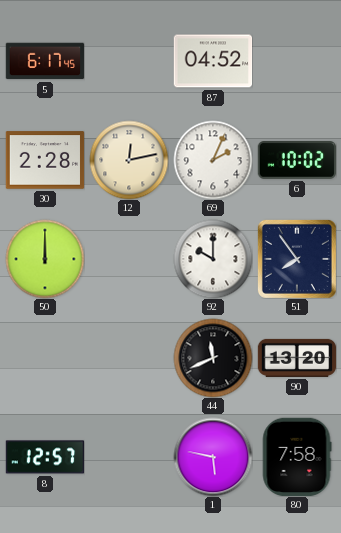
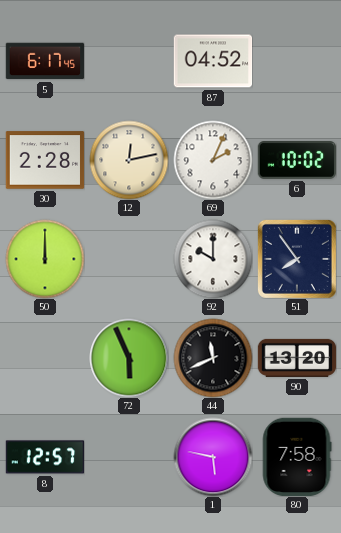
72: none -> 5:56 (129, 358)
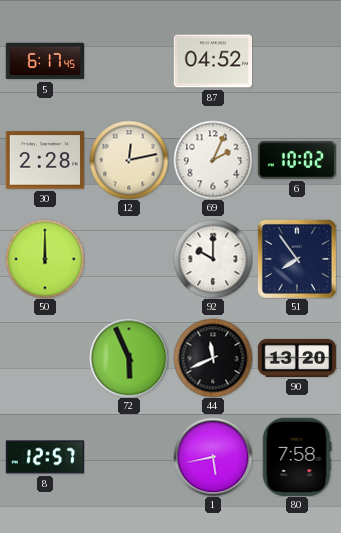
1: 5:47 -> 5:43 (213, 457)
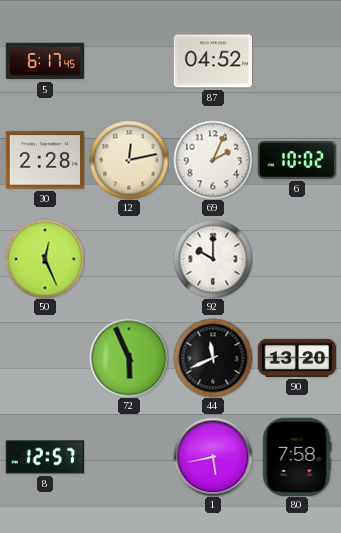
50: 12:00 -> 12:26 (45, 259)
51: 7:54 -> none (297, 259)
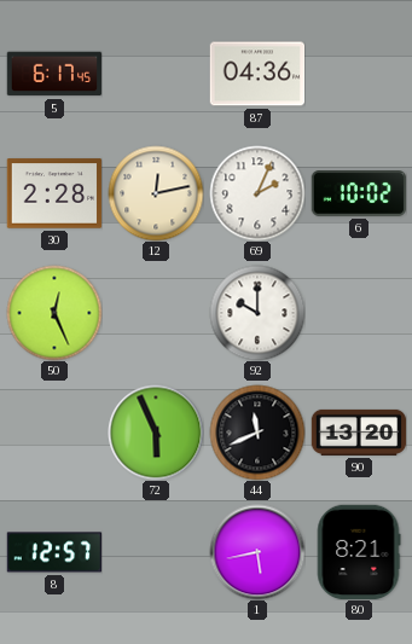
87: 04:52 -> 04:36 (257, 74)
80: 7:58 -> 8:21 (359, 552)
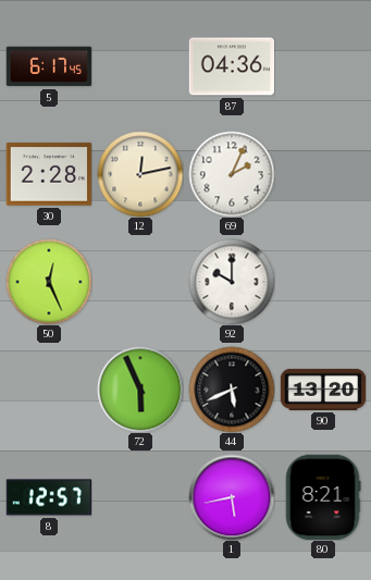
6: 10:02 -> none (359, 193)
44: 11:41 -> 5:41 (232, 390)
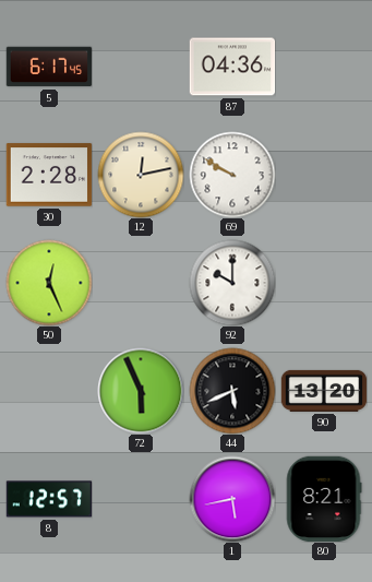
69: 2:04 -> 9:50 (232, 175)
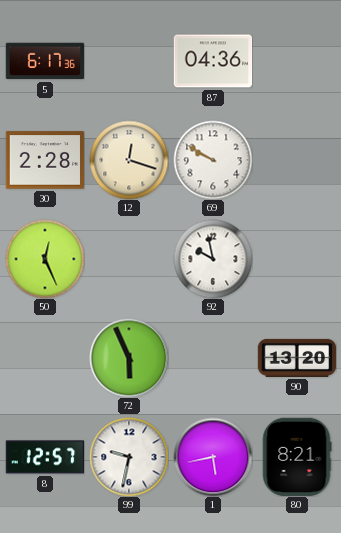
5: 6:17:45 -> 6:17:36 (45, 61)
12: 12:13 -> 12:18 (129, 160)
92: 10:00 -> 9:58 (213, 259)
44: 5:41 -> none (232, 391)
99: none -> 9:32 (129, 457)
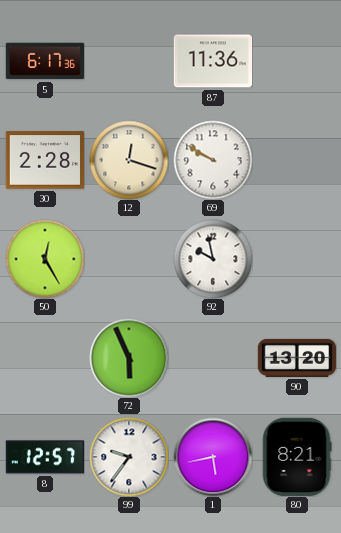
87: 04:36 -> 11:36 (213, 61)
50: 12:26 -> 12:25 (45, 259)
99: 9:32 -> 9:36 (129, 457)
